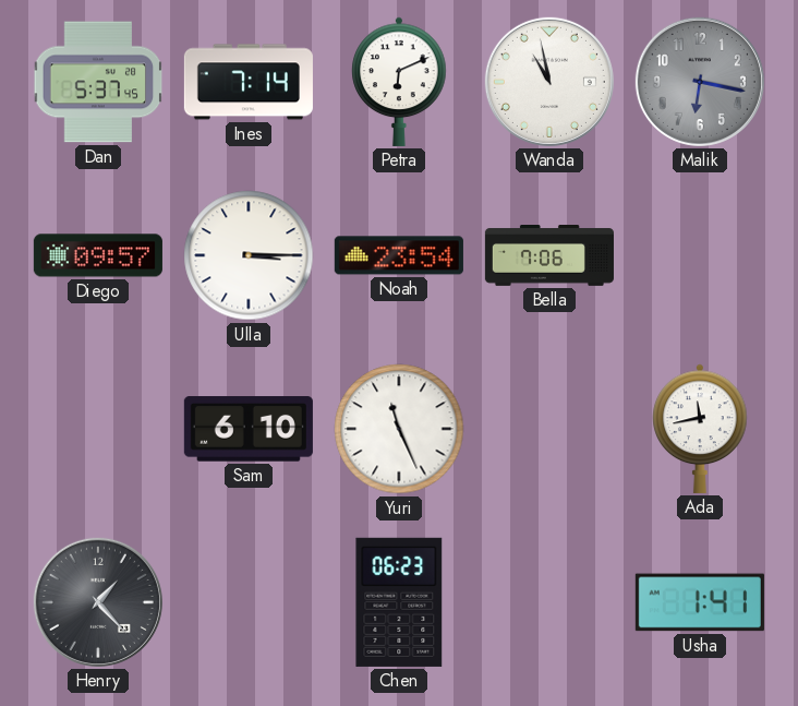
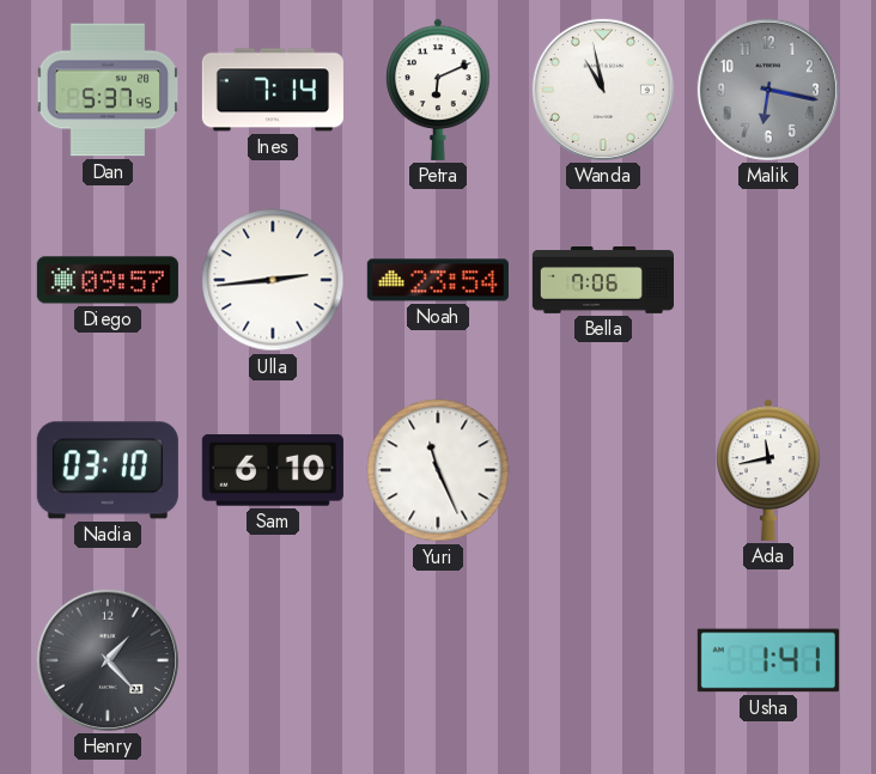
Ulla: 3:15 -> 2:44 (273, 280)
Nadia: none -> 03:10 (108, 470)
Chen: 06:23 -> none (399, 602)
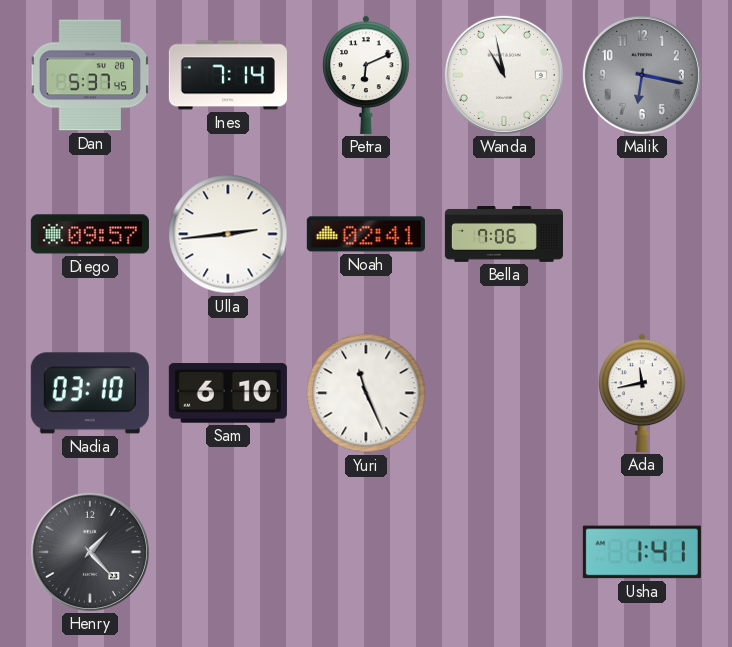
Noah: 23:54 -> 02:41 (366, 234)
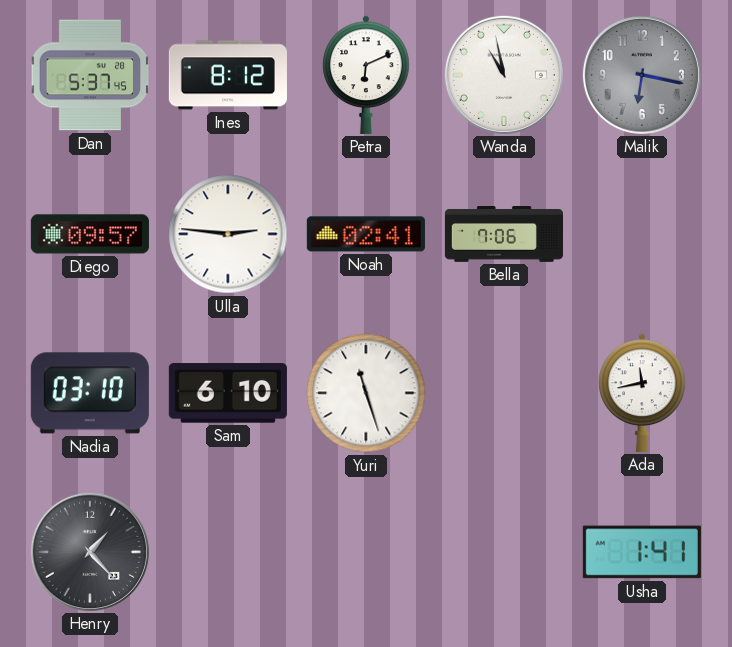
Ines: 7:14 -> 8:12 (228, 75)
Ulla: 2:44 -> 2:46 (228, 234)
Yuri: 11:26 -> 11:27 (366, 393)
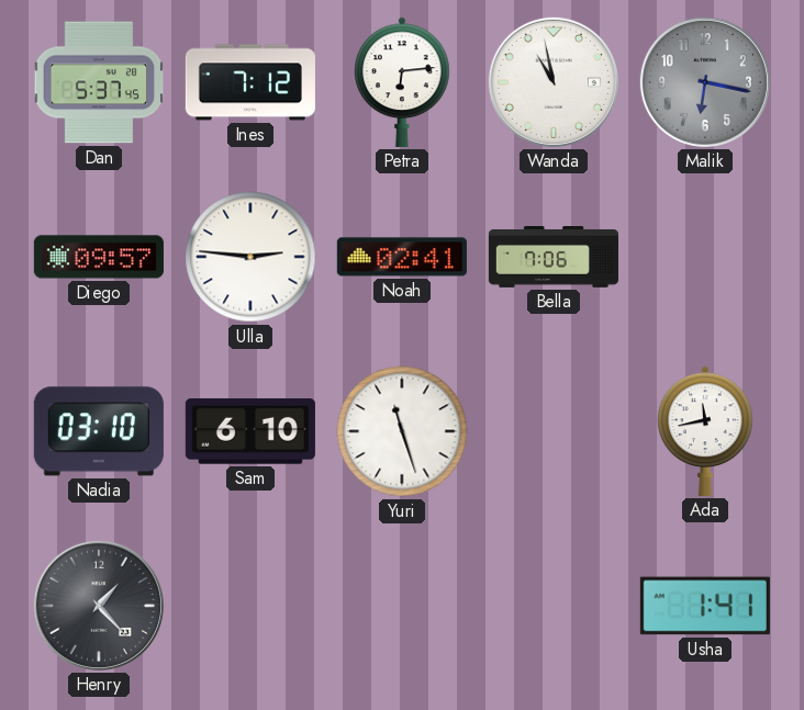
Ines: 8:12 -> 7:12 (250, 82)
Petra: 6:11 -> 6:14 (402, 82)
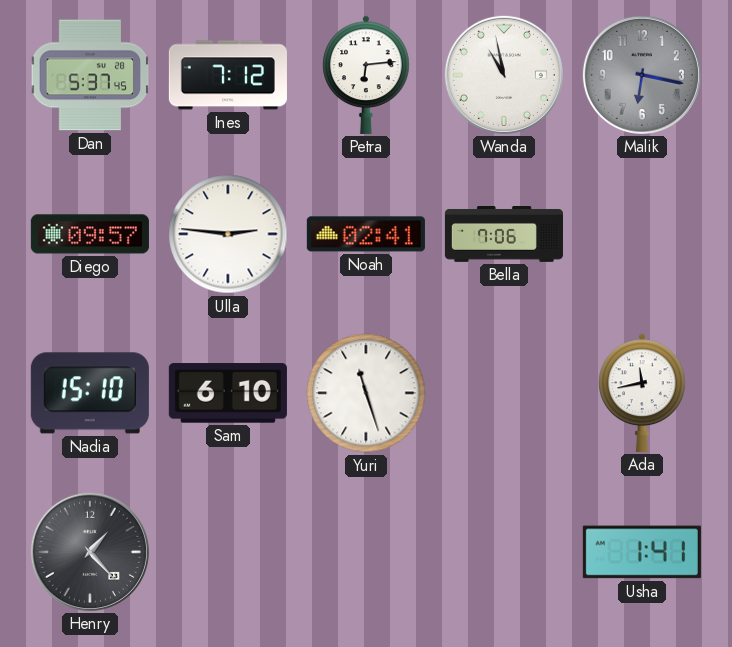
Nadia: 03:10 -> 15:10 (90, 393)
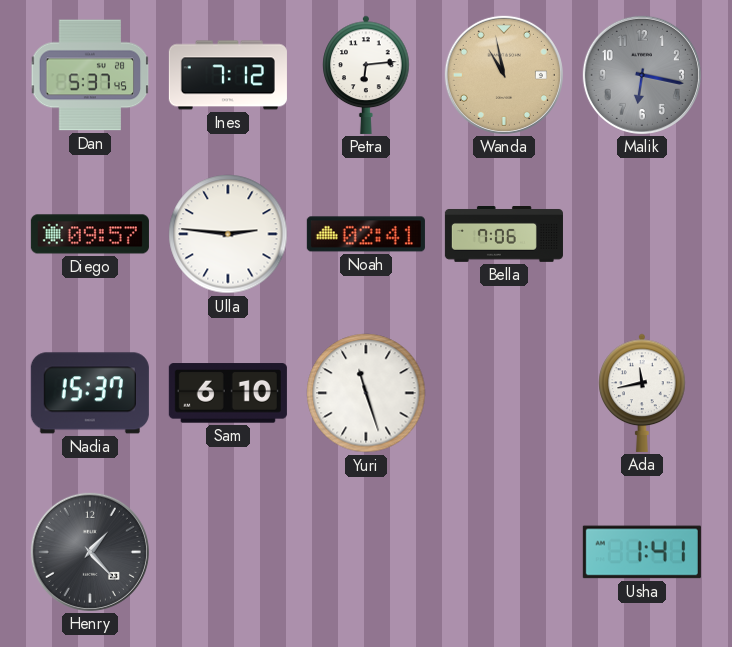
Wanda dial: white -> champagne (504, 75)
Nadia: 15:10 -> 15:37 (90, 393)
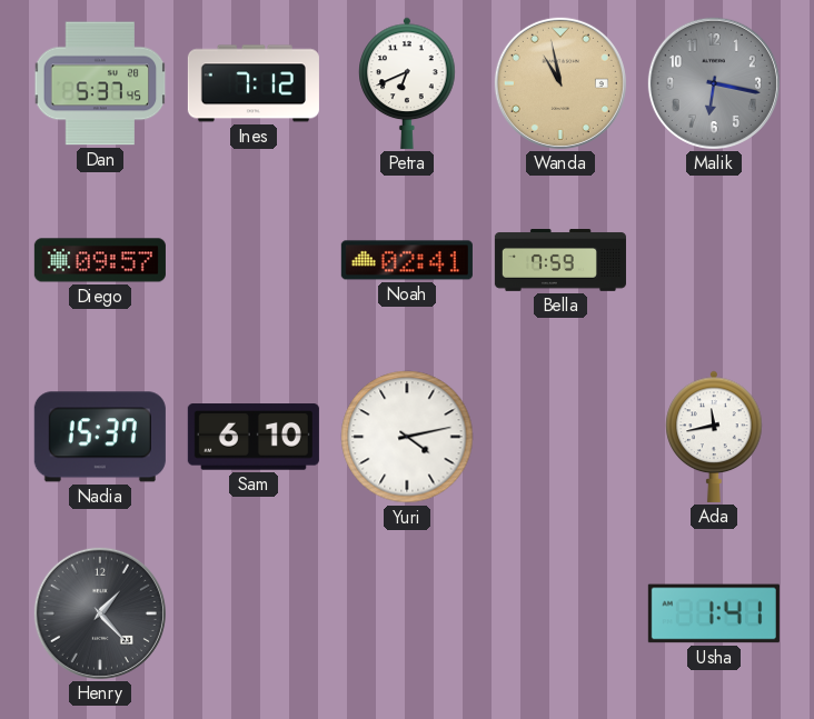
Petra: 6:14 -> 6:41 (407, 83)
Ulla: 2:46 -> none (228, 234)
Bella: 7:06 -> 7:59 (560, 261)
Yuri: 11:27 -> 4:13 (407, 437)
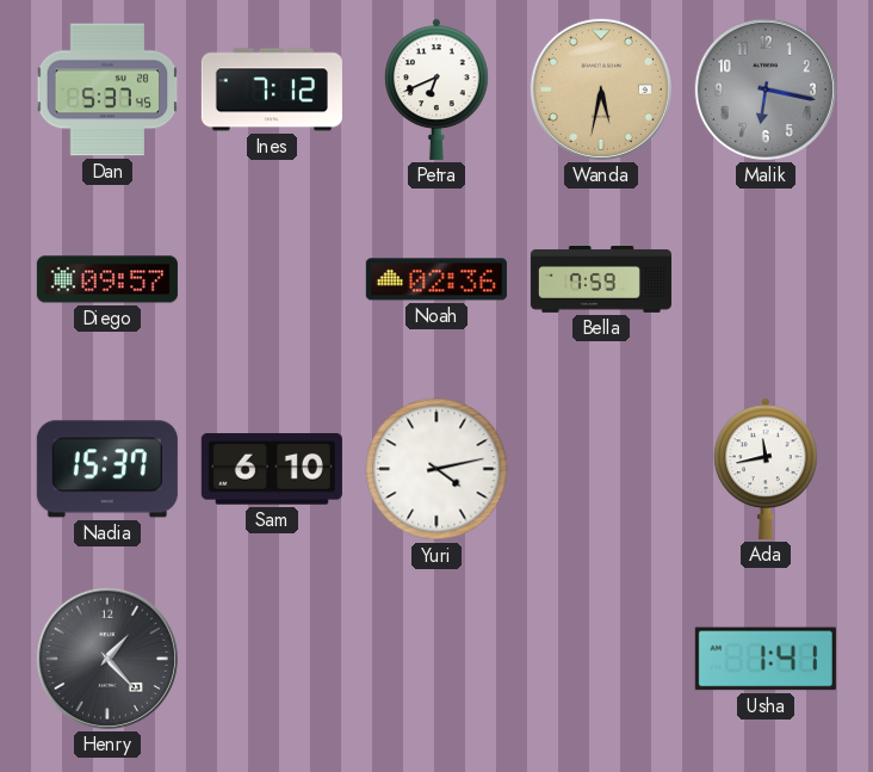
Wanda: 10:58 -> 5:32 (601, 89)
Noah: 02:41 -> 02:36 (436, 279)
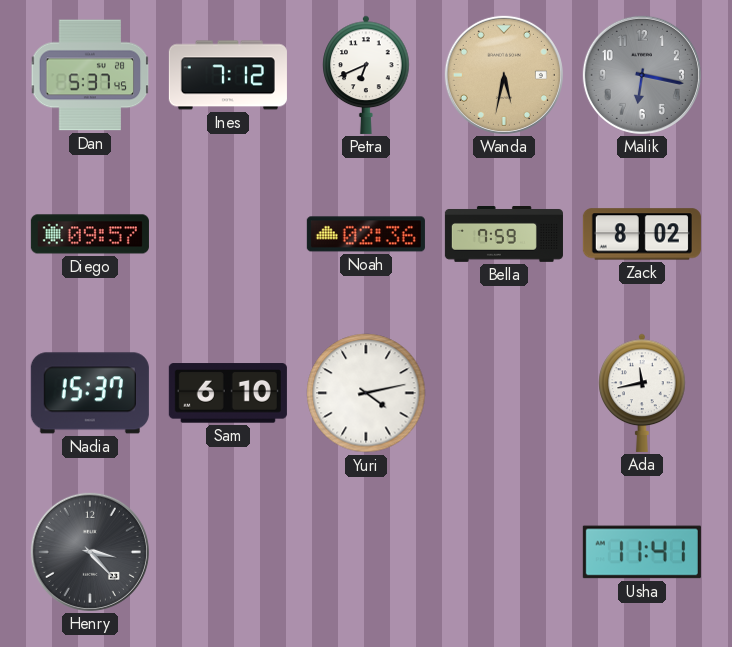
Zack: none -> 8:02 (642, 234)
Henry: 1:23 -> 3:23 (90, 552)
Usha: 1:41 -> 11:41 (642, 552)
